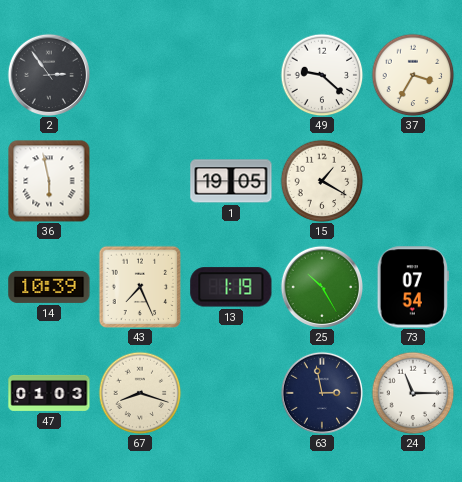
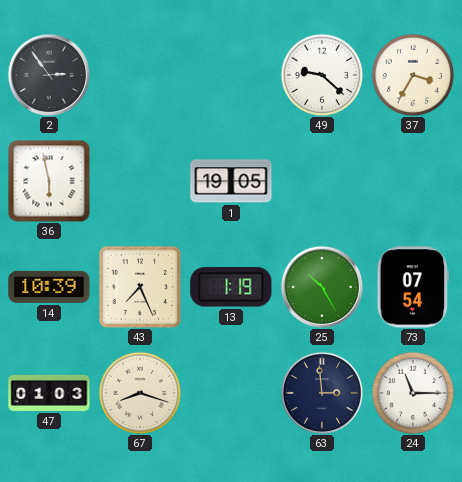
15: 1:20 -> none (322, 181)
63: 2:58 -> 2:59 (321, 392)
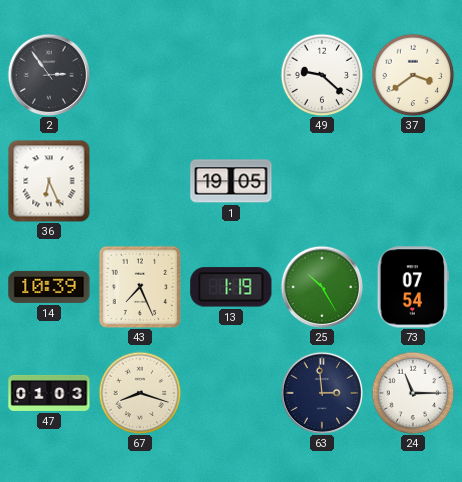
37: 3:35 -> 3:39 (413, 75)
36: 5:58 -> 6:26 (49, 181)
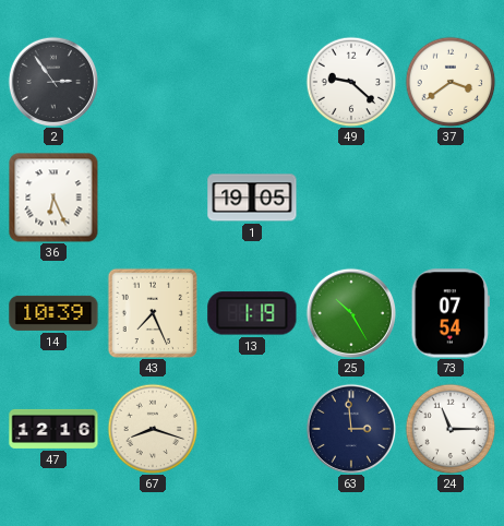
47: 01:03 -> 12:16 (53, 429)
